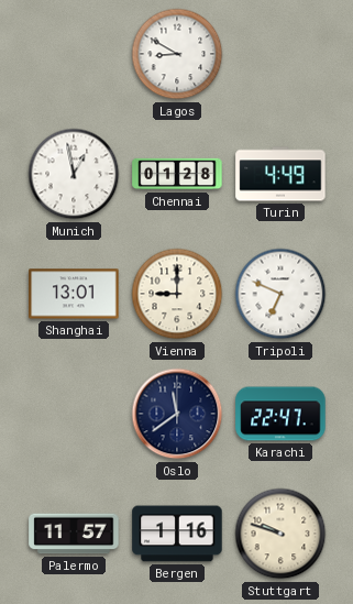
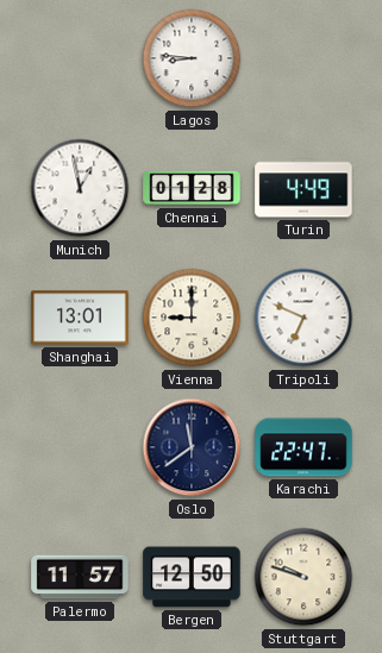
Lagos: 8:50 -> 8:46 (192, 58)
Bergen: 1:16 -> 12:50 (192, 577)
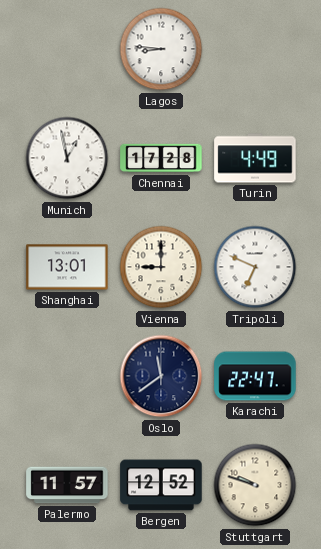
Chennai: 01:28 -> 17:28 (161, 158)
Bergen: 12:50 -> 12:52 (161, 485)
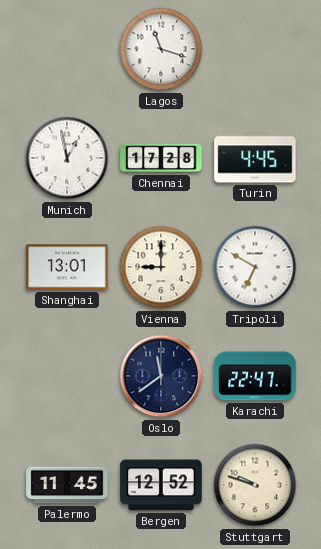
Lagos: 8:46 -> 11:18 (161, 49)
Turin: 4:49 -> 4:45 (255, 158)
Tripoli: 6:49 -> 6:50 (255, 267)
Palermo: 11:57 -> 11:45 (67, 485)
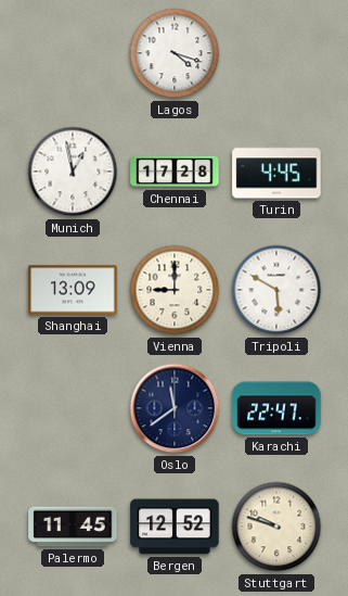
Lagos: 11:18 -> 4:18 (175, 53)
Shanghai: 13:01 -> 13:09 (73, 290)
Tripoli: 6:50 -> 5:50 (276, 290)
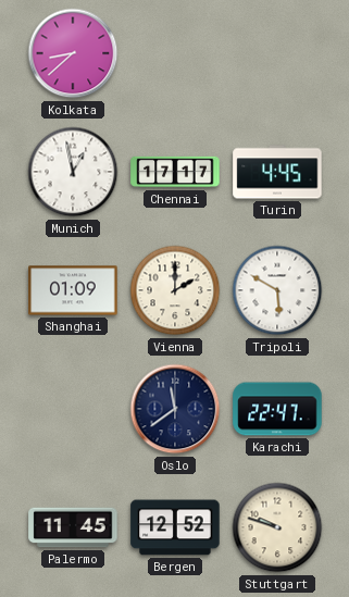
Kolkata: none -> 8:38 (73, 53)
Lagos: 4:18 -> none (175, 53)
Chennai: 17:28 -> 17:17 (175, 172)
Shanghai: 13:09 -> 01:09 (73, 290)
Vienna: 9:00 -> 2:00 (175, 290)
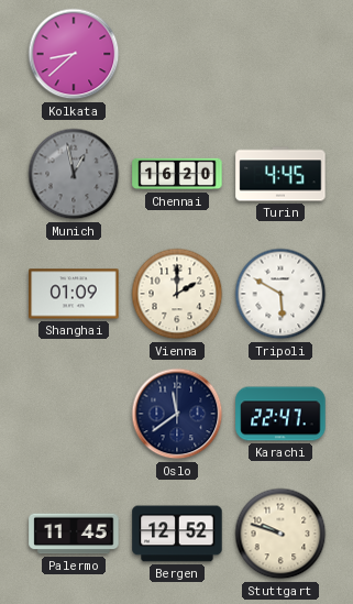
Munich dial: white -> grey (74, 174)
Chennai: 17:17 -> 16:20 (177, 174)
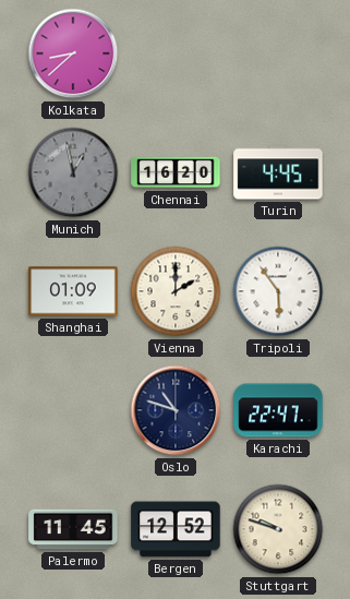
Tripoli: 5:50 -> 5:54 (278, 291)
Oslo: 11:39 -> 10:48 (176, 410)
